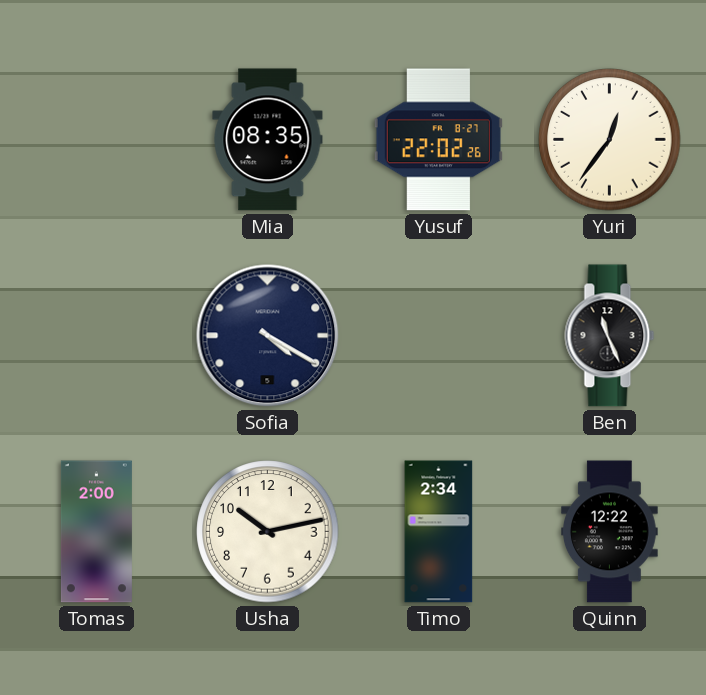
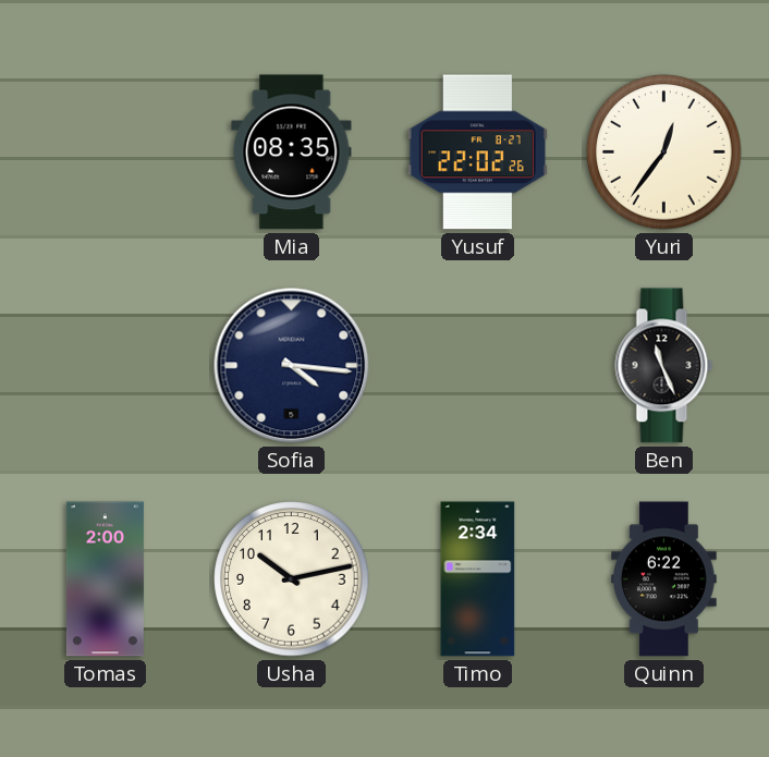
Sofia: 4:20 -> 4:16 (292, 366)
Quinn: 12:22 -> 6:22 (664, 579)
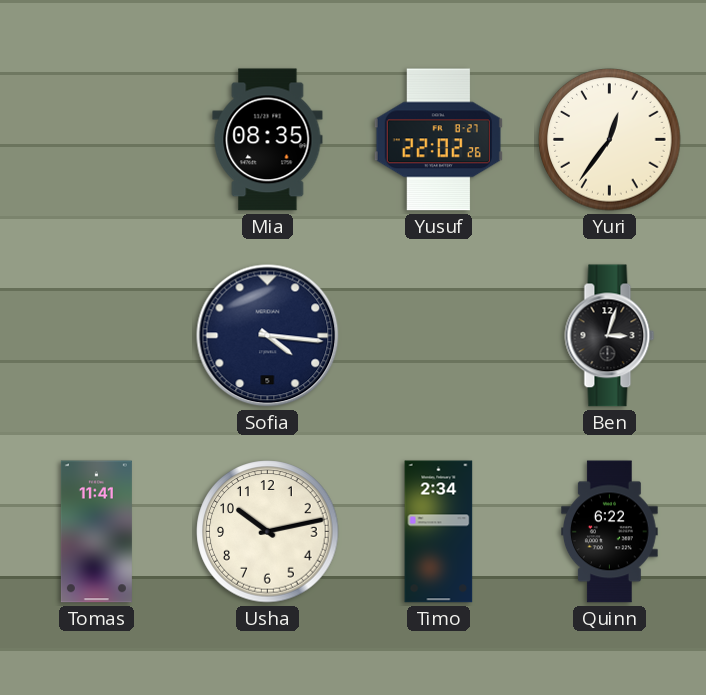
Ben: 11:26 -> 3:03 (610, 336)
Tomas: 2:00 -> 11:41 (96, 532)
